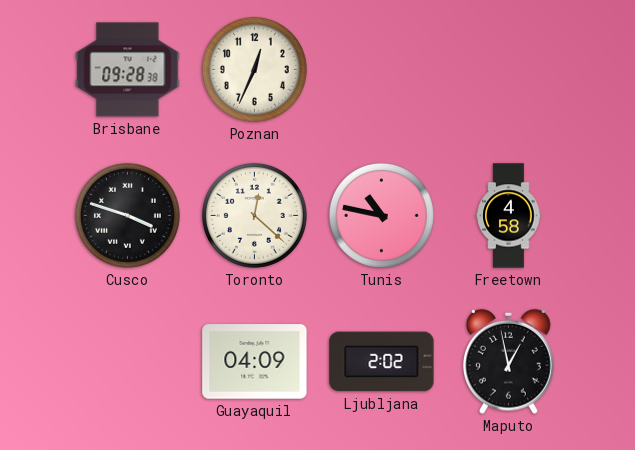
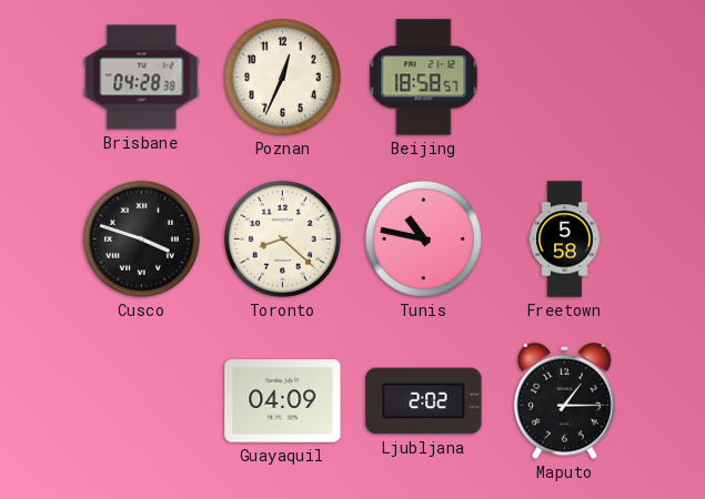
Brisbane: 09:28 -> 04:28 (142, 78)
Beijing: none -> 18:58 (424, 78)
Toronto: 12:22 -> 8:22 (282, 238)
Freetown: 4:58 -> 5:58 (565, 240)
Maputo: 12:58 -> 1:15 (564, 400)
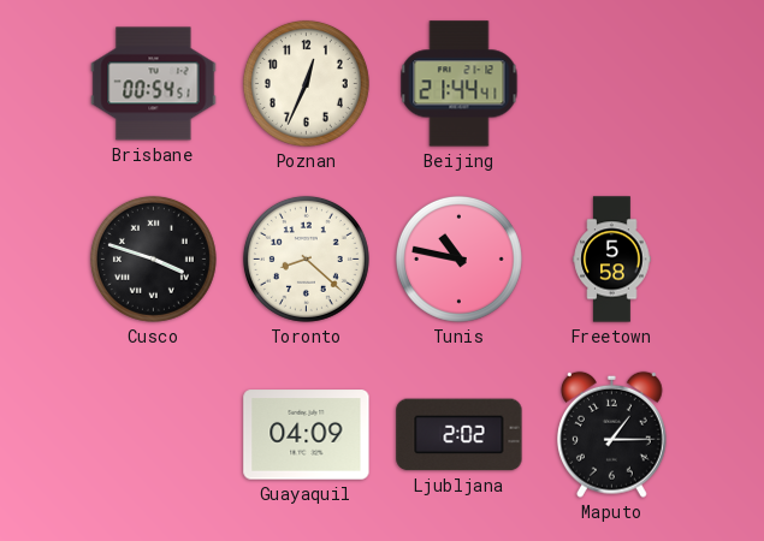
Brisbane: 04:28 -> 00:54 (154, 84)
Beijing: 18:58 -> 21:44 (460, 84)
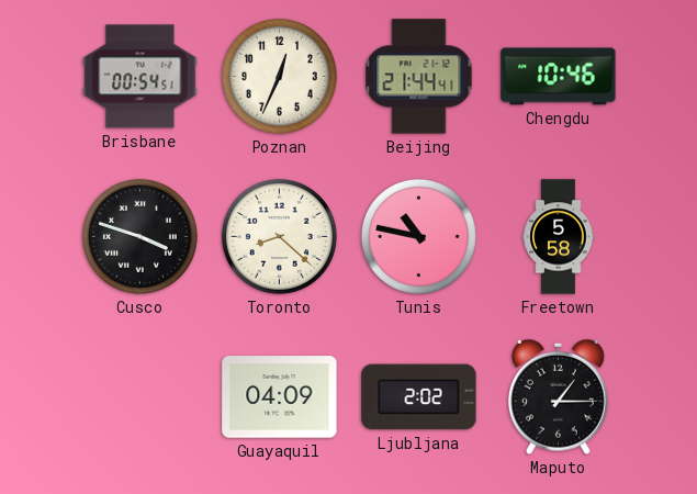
Chengdu: none -> 10:46 (559, 77)
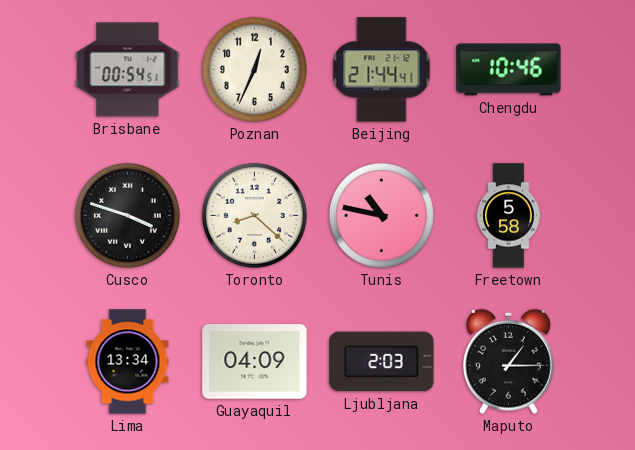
Lima: none -> 13:34 (128, 362)
Ljubljana: 2:02 -> 2:03 (382, 362)
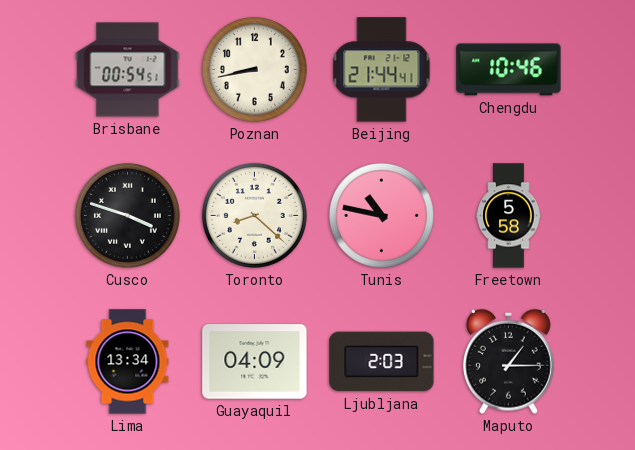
Poznan: 12:34 -> 8:43 (254, 69)
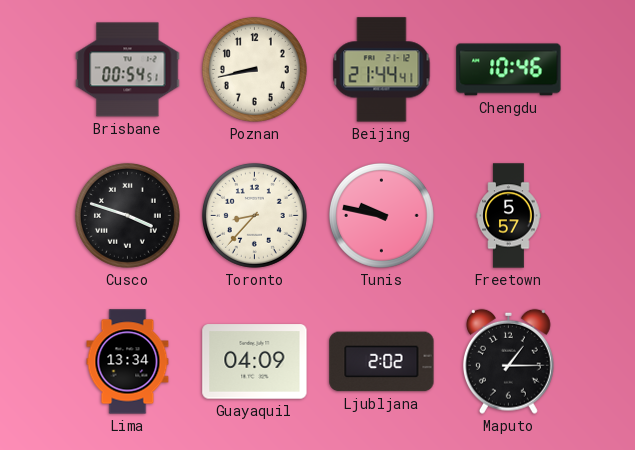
Toronto: 8:22 -> 8:37 (254, 215)
Tunis: 10:47 -> 9:47 (381, 215)
Freetown: 5:58 -> 5:57 (509, 216)
Ljubljana: 2:03 -> 2:02 (382, 362)
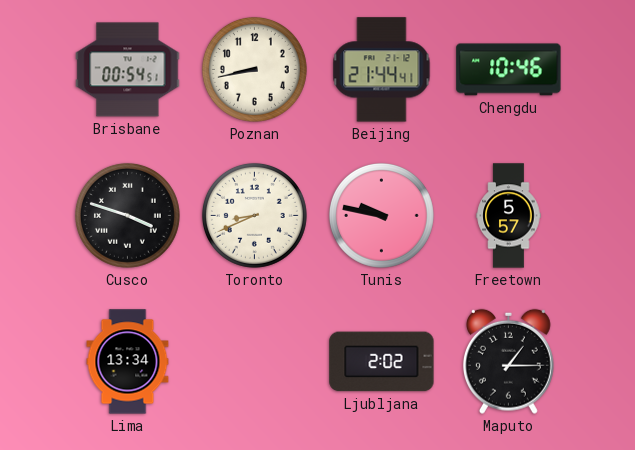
Toronto: 8:37 -> 8:41 (254, 215)
Guayaquil: 04:09 -> none (255, 362)
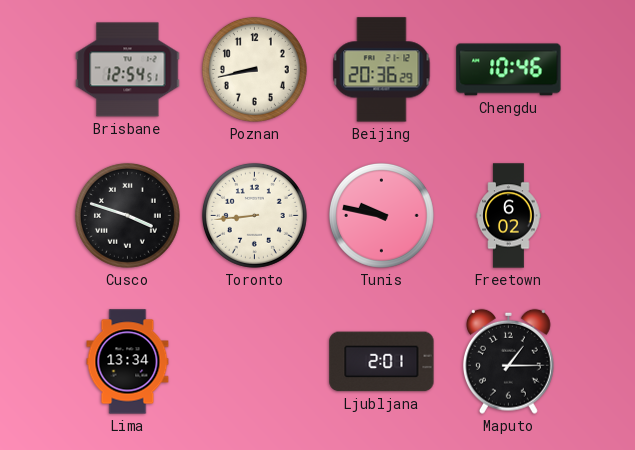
Brisbane: 00:54 -> 12:54 (128, 70)
Beijing: 21:44 -> 20:36 (382, 70)
Toronto: 8:41 -> 8:44 (254, 215)
Freetown: 5:57 -> 6:02 (509, 216)
Ljubljana: 2:02 -> 2:01 (382, 362)
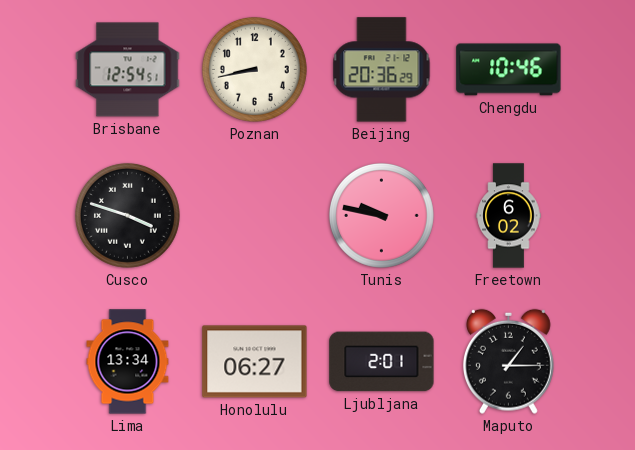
Toronto: 8:44 -> none (254, 215)
Honolulu: none -> 06:27 (255, 362)
